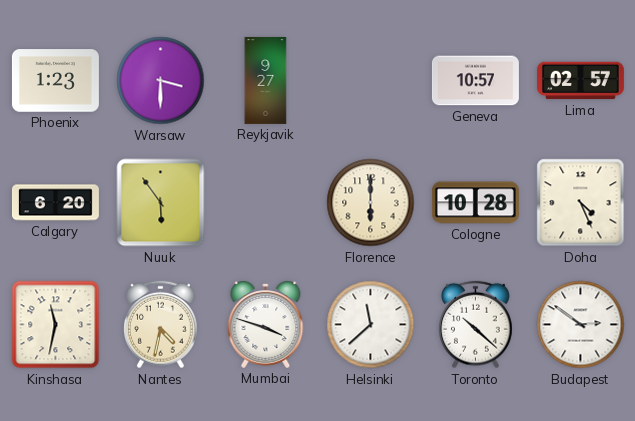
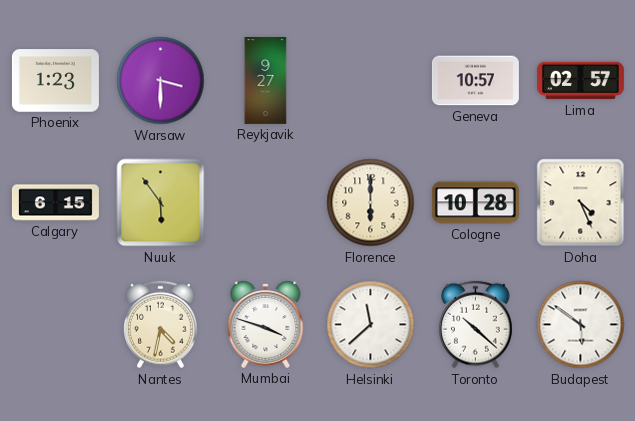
Calgary: 6:20 -> 6:15 (55, 203)
Kinshasa: 11:32 -> none (56, 325)
Budapest: 2:51 -> 5:51 (581, 325)
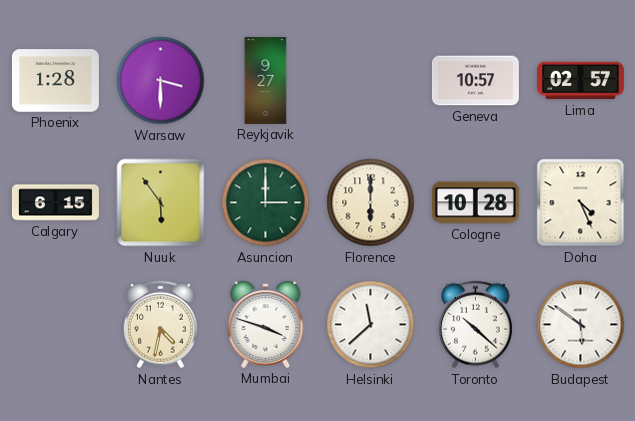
Phoenix: 1:23 -> 1:28 (55, 81)
Asuncion: none -> 3:00 (266, 203)
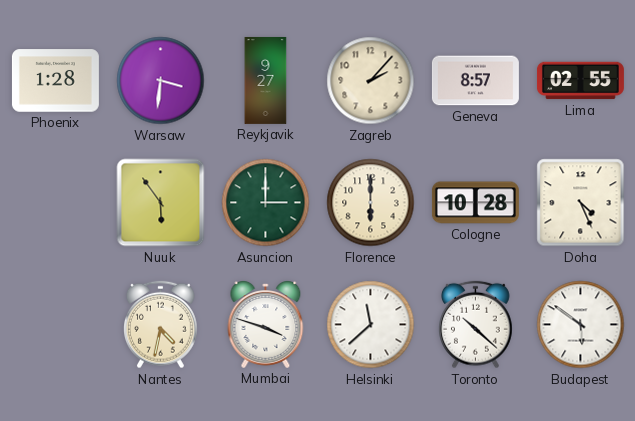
Warsaw: 3:30 -> 3:31 (161, 81)
Zagreb: none -> 2:07 (371, 81)
Geneva: 10:57 -> 8:57 (475, 81)
Lima: 02:57 -> 02:55 (580, 81)
Calgary: 6:15 -> none (55, 203)
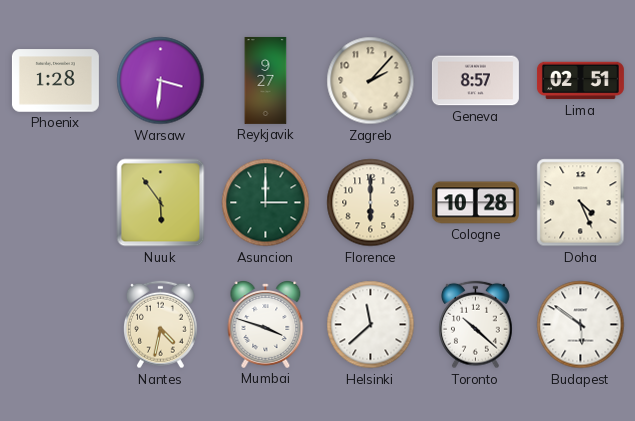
Lima: 02:55 -> 02:51 (580, 81)
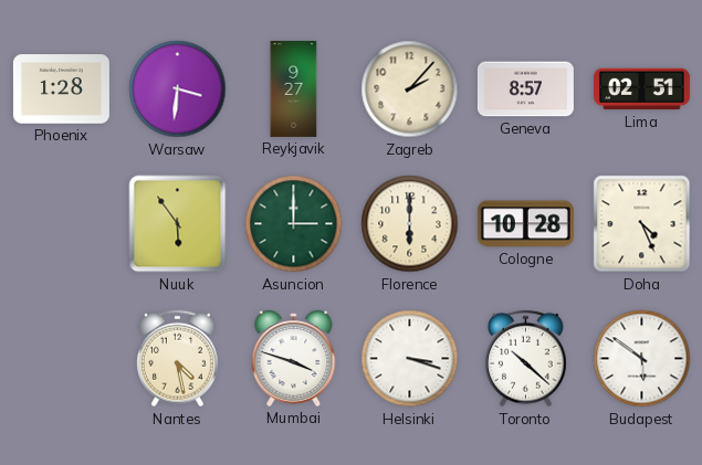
Nantes: 4:32 -> 4:28 (178, 359)
Helsinki: 11:38 -> 3:18 (410, 359)
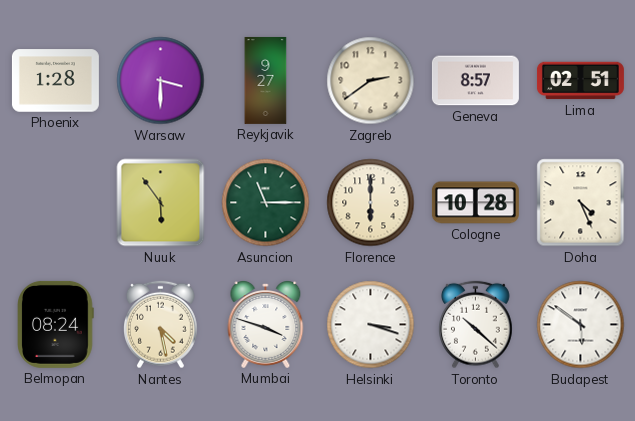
Warsaw: 3:31 -> 3:30 (161, 81)
Zagreb: 2:07 -> 2:39 (371, 81)
Asuncion: 3:00 -> 11:15 (266, 203)
Belmopan: none -> 08:24 (56, 324)
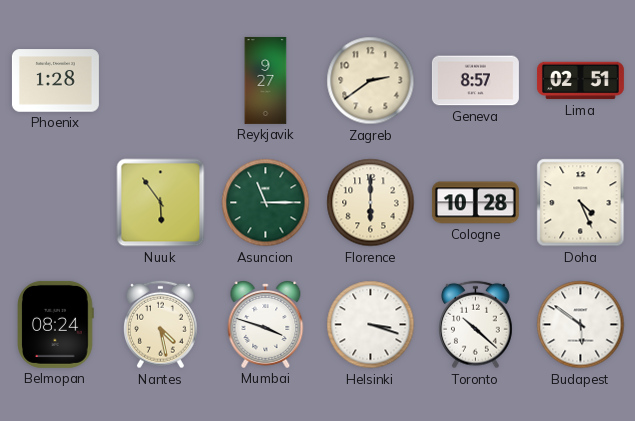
Warsaw: 3:30 -> none (161, 81)
